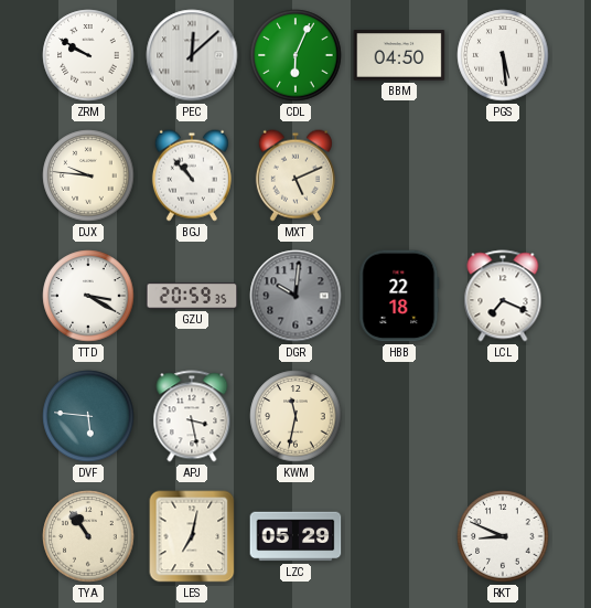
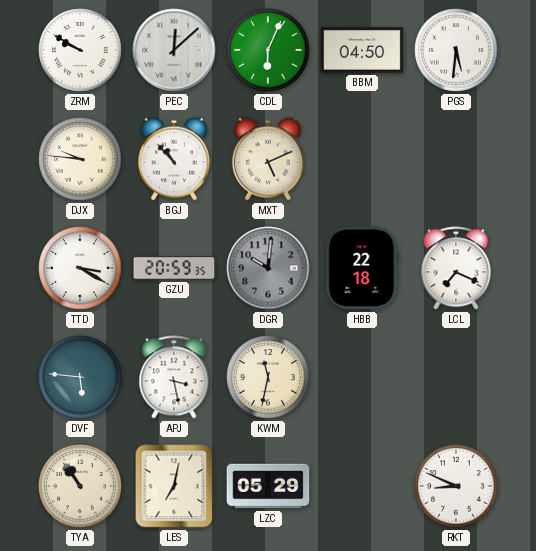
PGS: 5:29 -> 5:31 (456, 50)
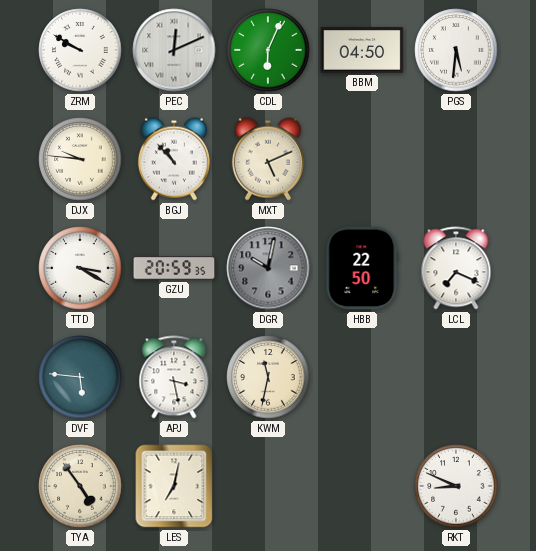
PEC: 12:08 -> 12:11 (174, 50)
DGR: 10:01 -> 10:02 (268, 268)
HBB: 22:18 -> 22:50 (362, 268)
TYA: 10:54 -> 4:54 (80, 486)
LZC: 05:29 -> none (268, 486)
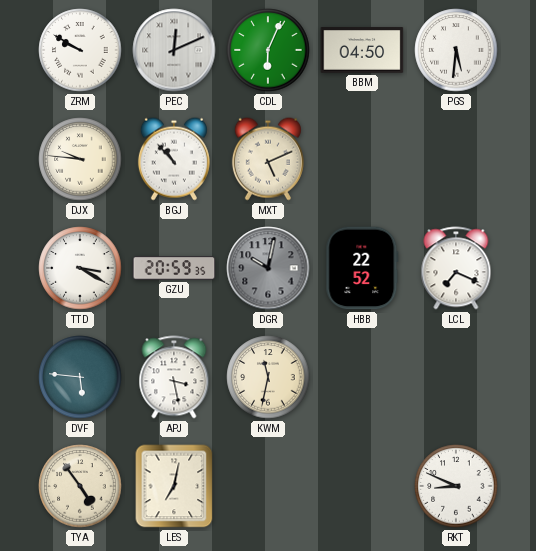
HBB: 22:50 -> 22:52 (362, 268)
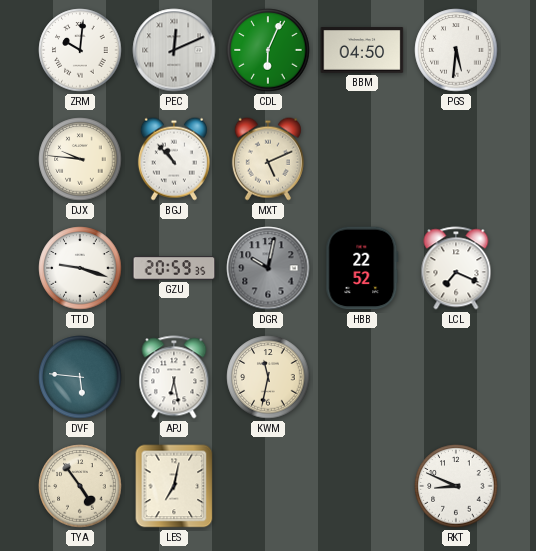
ZRM: 9:50 -> 10:01 (80, 50)
TTD: 3:20 -> 9:18 (80, 268)
APJ: 3:28 -> 6:28 (174, 377)
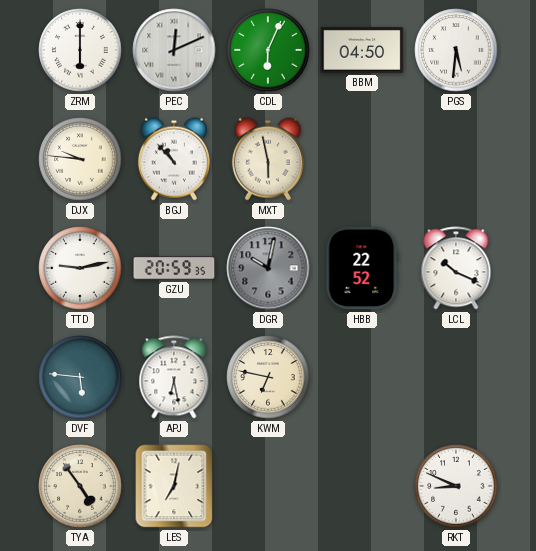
ZRM: 10:01 -> 6:00 (80, 50)
MXT: 5:11 -> 5:58 (268, 159)
TTD: 9:18 -> 9:13 (80, 268)
LCL: 7:19 -> 10:19 (456, 268)
KWM: 11:32 -> 6:47 (268, 377)
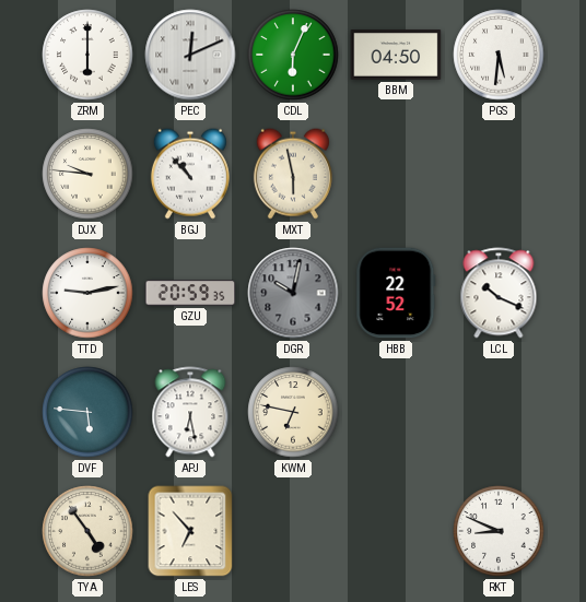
LES: 7:02 -> 6:53 (190, 531)
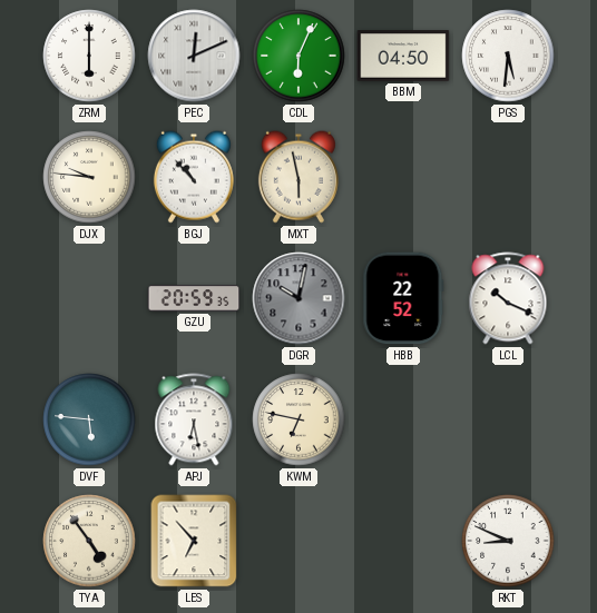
TTD: 9:13 -> none (87, 293)
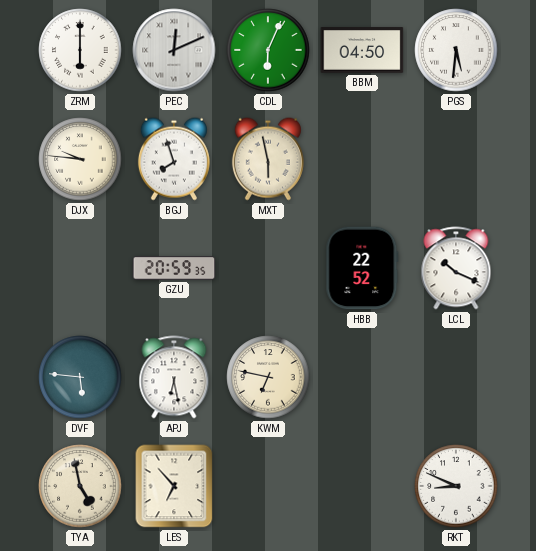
BGJ: 10:53 -> 7:57 (174, 159)
DGR: 10:02 -> none (298, 298)
TYA: 4:54 -> 4:58 (80, 486)
